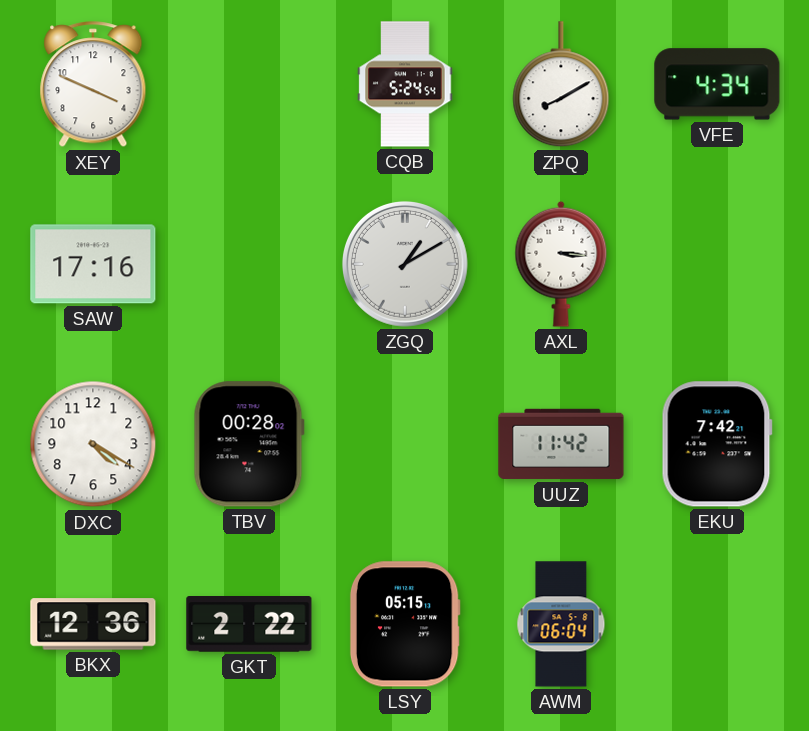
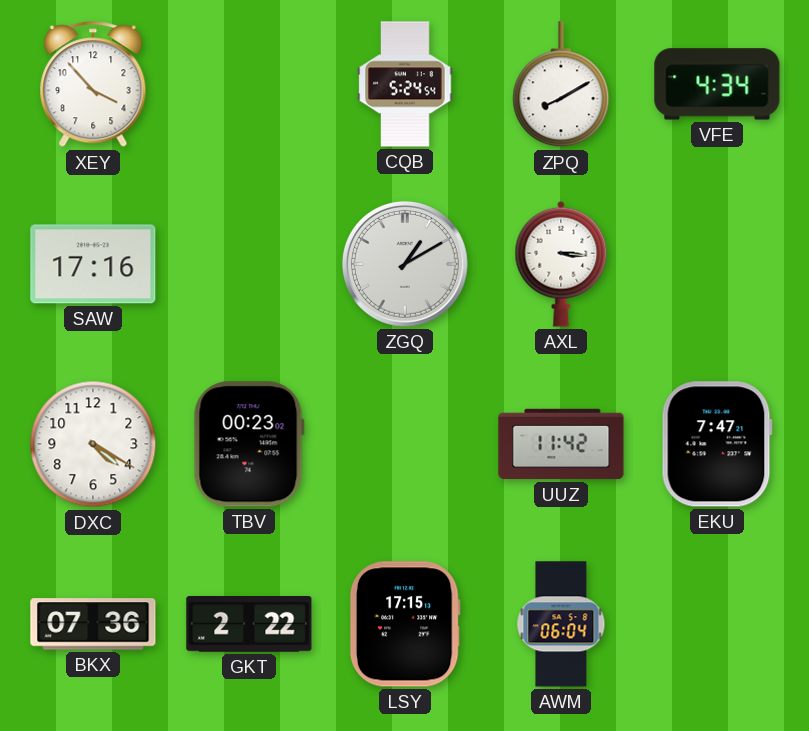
XEY: 3:49 -> 3:53 (93, 85)
TBV: 00:28 -> 00:23 (249, 444)
EKU: 7:42 -> 7:47 (717, 444)
BKX: 12:36 -> 07:36 (93, 624)
LSY: 05:15 -> 17:15 (405, 624)
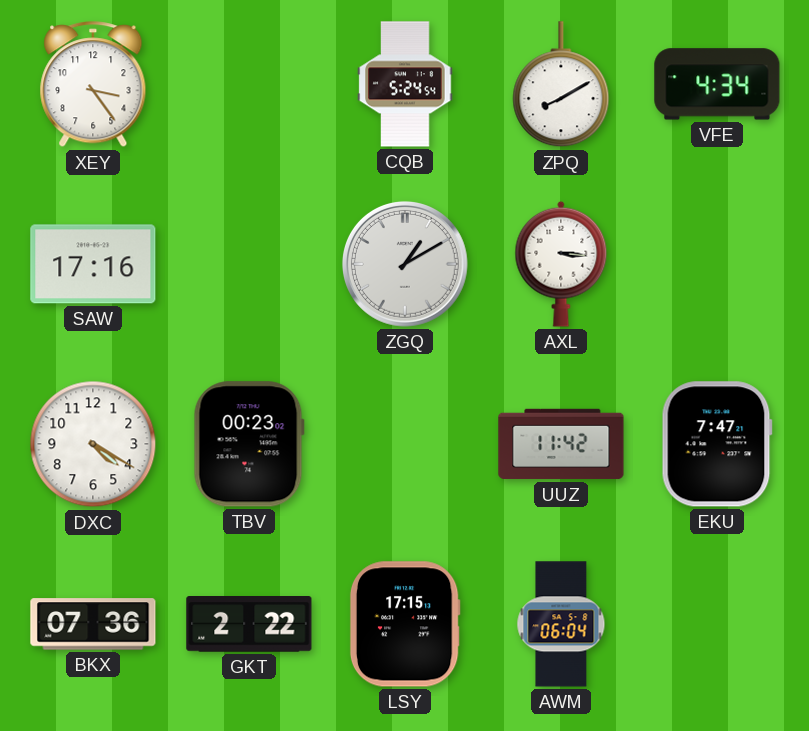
XEY: 3:53 -> 3:24 (93, 85)
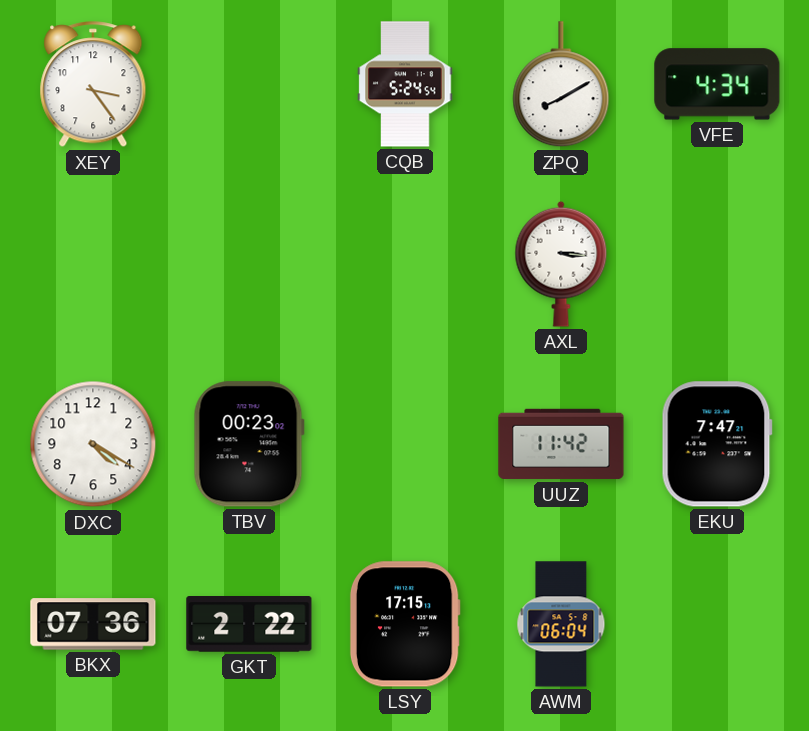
SAW: 17:16 -> none (93, 264)
ZGQ: 1:10 -> none (405, 264)
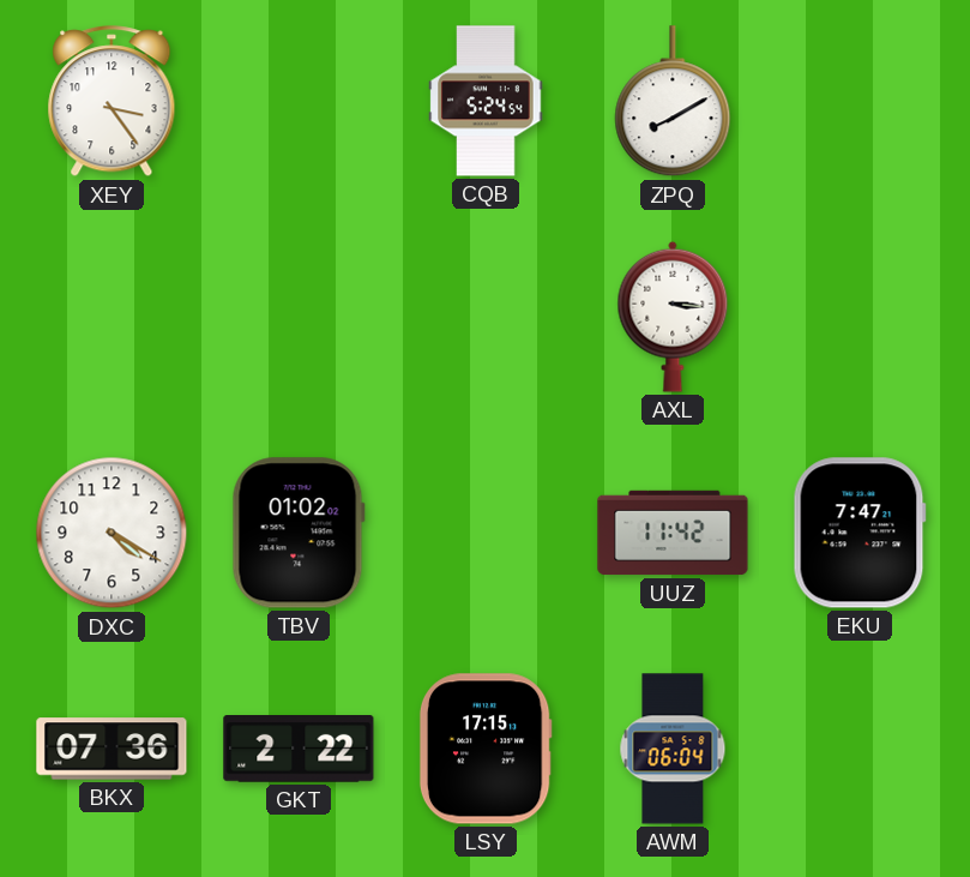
VFE: 4:34 -> none (717, 84)
TBV: 00:23 -> 01:02 (299, 533)
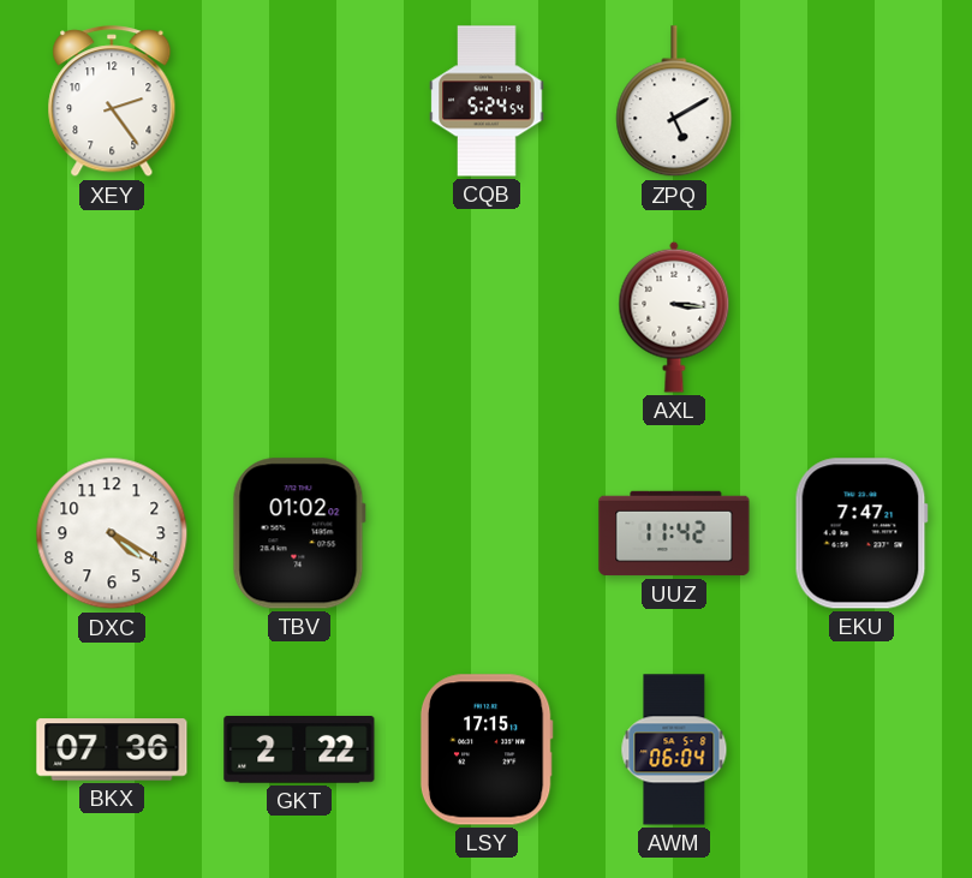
XEY: 3:24 -> 2:24 (112, 102)
ZPQ: 8:10 -> 5:10 (674, 102)
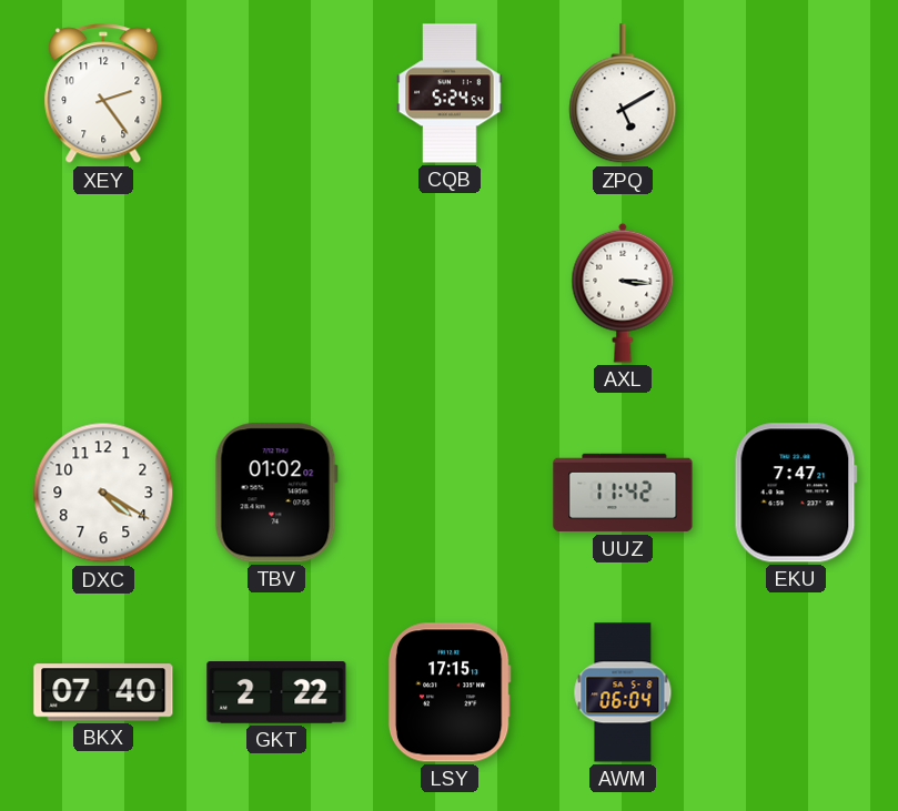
BKX: 07:36 -> 07:40 (103, 692)
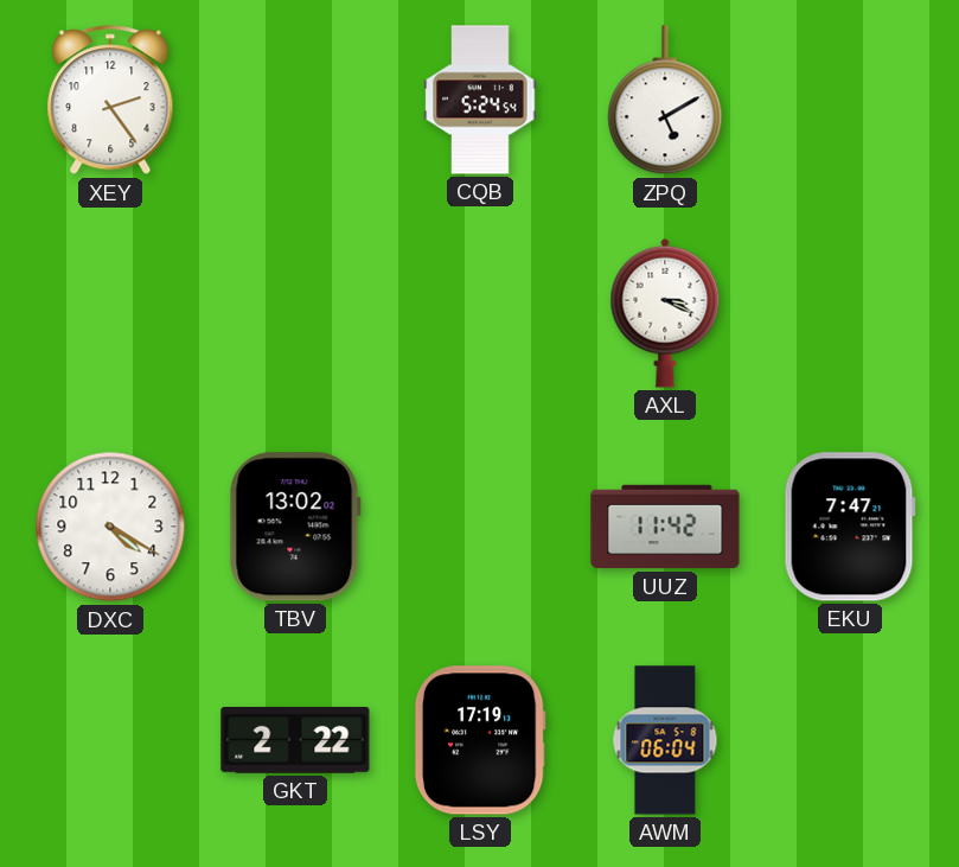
AXL: 3:16 -> 3:19 (665, 313)
TBV: 01:02 -> 13:02 (295, 527)
BKX: 07:40 -> none (103, 692)
LSY: 17:15 -> 17:19 (480, 740)
